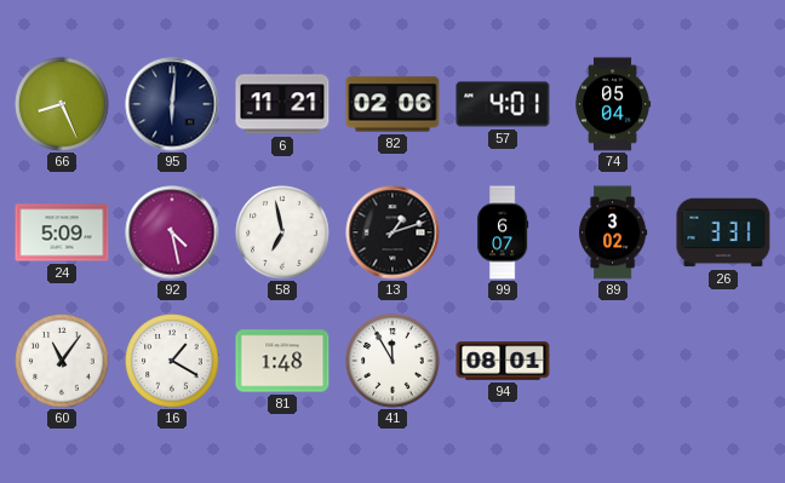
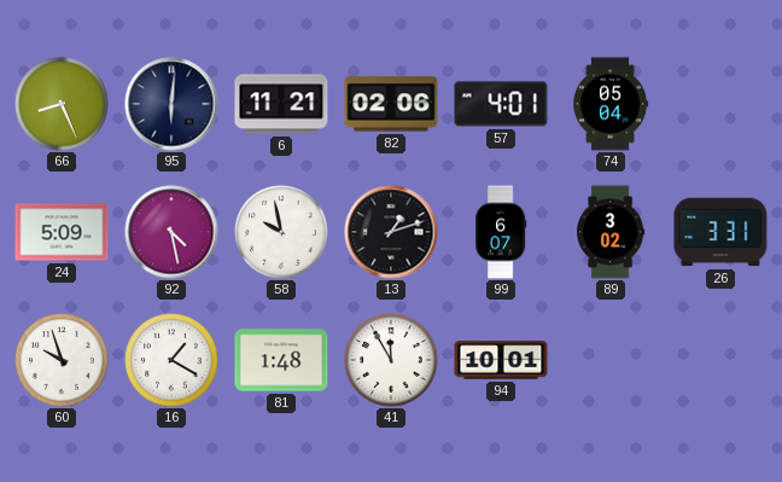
58: 6:58 -> 9:58 (281, 232)
60: 11:06 -> 9:57 (62, 360)
94: 08:01 -> 10:01 (501, 360)
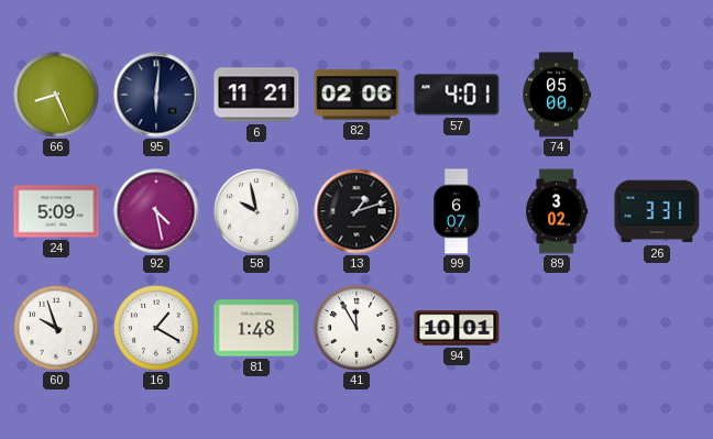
74: 05:04 -> 05:00 (558, 95)
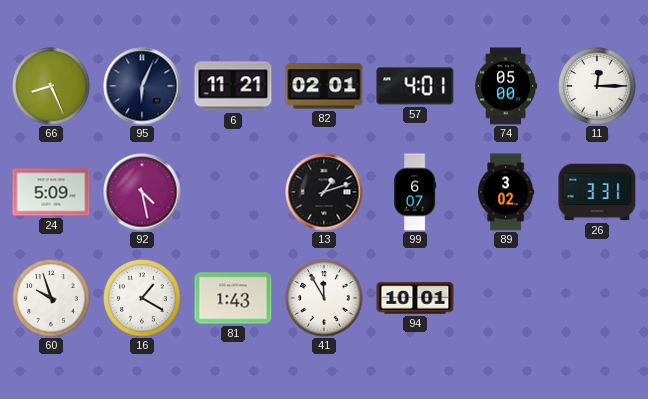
95: 6:01 -> 6:04 (142, 86)
82: 02:06 -> 02:01 (324, 86)
11: none -> 12:15 (597, 86)
58: 9:58 -> none (256, 211)
81: 1:48 -> 1:43 (233, 298)
